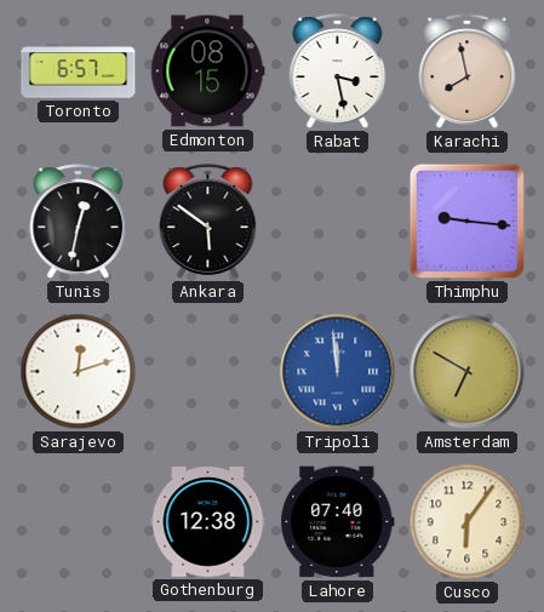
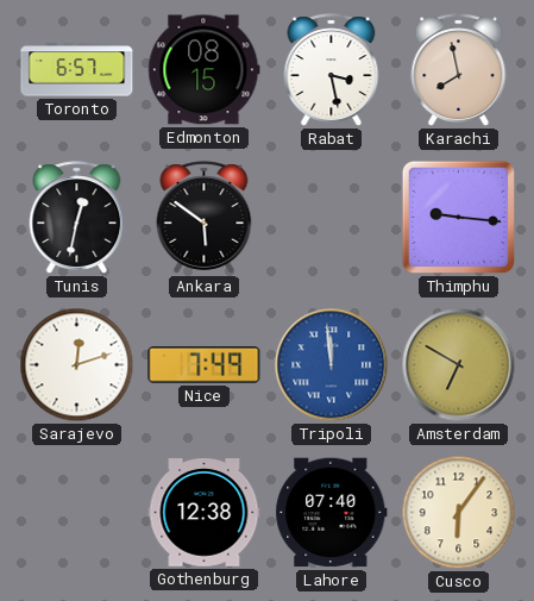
Nice: none -> 7:49 (205, 365)
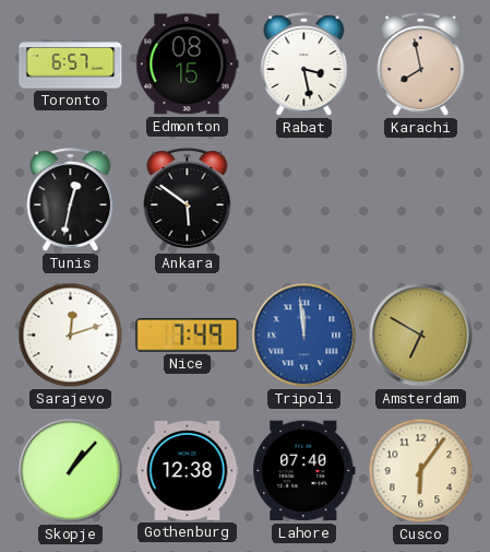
Thimphu: 9:16 -> none (459, 218)
Skopje: none -> 1:07 (71, 471)
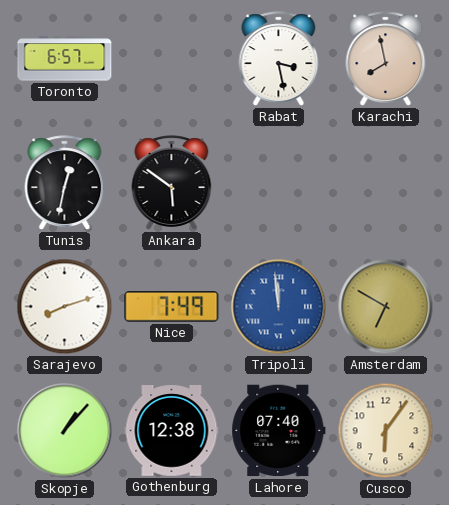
Edmonton: 08:15 -> none (188, 64)
Sarajevo: 12:12 -> 8:12 (65, 307)
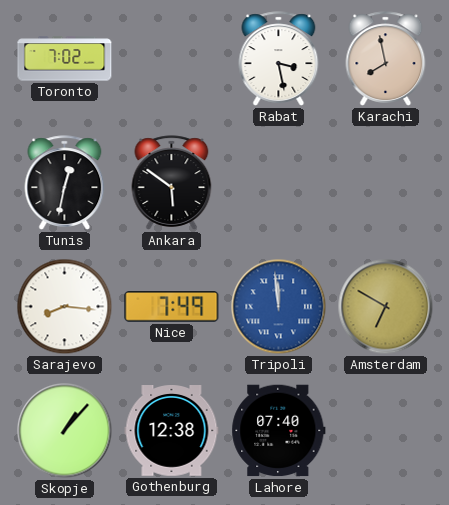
Toronto: 6:57 -> 7:02 (65, 59)
Sarajevo: 8:12 -> 8:16 (65, 307)
Cusco: 6:06 -> none (386, 431)
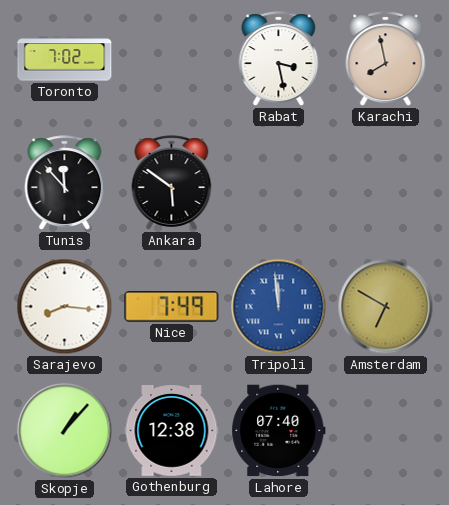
Tunis: 12:32 -> 11:53 (65, 183)
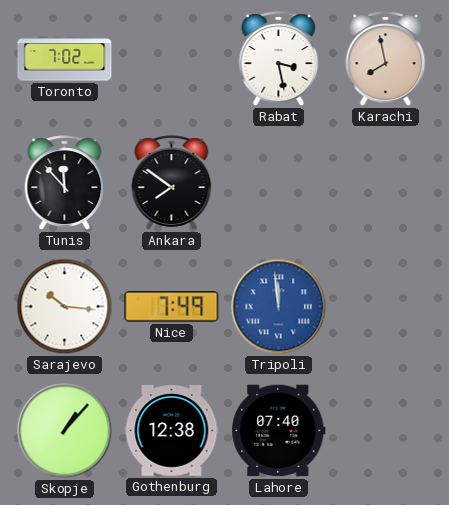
Ankara: 5:51 -> 7:51 (172, 183)
Sarajevo: 8:16 -> 10:16 (65, 307)
Amsterdam: 6:50 -> none (386, 307)
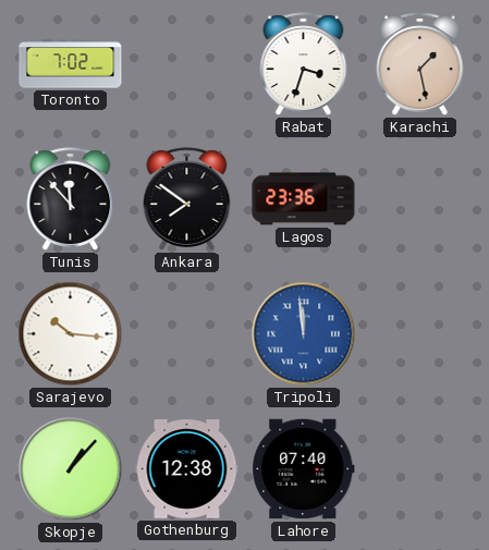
Rabat: 3:28 -> 3:33 (304, 64)
Karachi: 7:58 -> 1:28 (420, 64)
Lagos: none -> 23:36 (304, 199)
Nice: 7:49 -> none (172, 307)
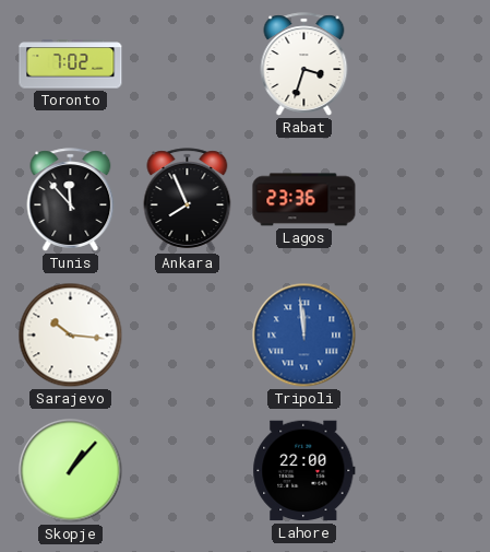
Karachi: 1:28 -> none (420, 64)
Ankara: 7:51 -> 7:56 (188, 200)
Gothenburg: 12:38 -> none (187, 469)
Lahore: 07:40 -> 22:00 (304, 471)
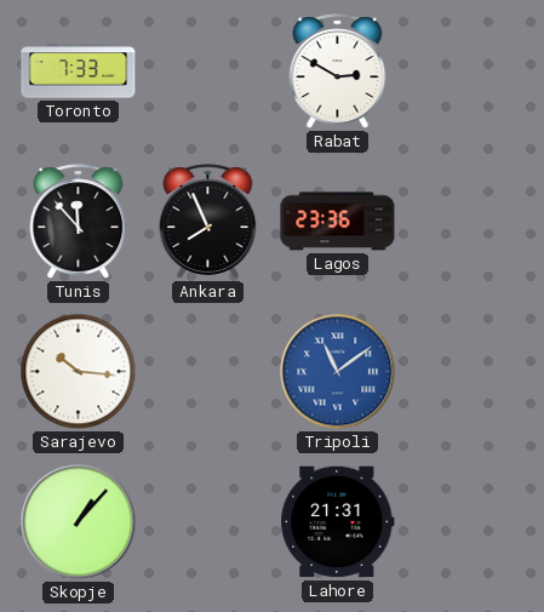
Toronto: 7:02 -> 7:33 (79, 72)
Rabat: 3:33 -> 2:50 (338, 72)
Tripoli: 11:59 -> 11:09 (338, 372)
Lahore: 22:00 -> 21:31 (338, 522)
